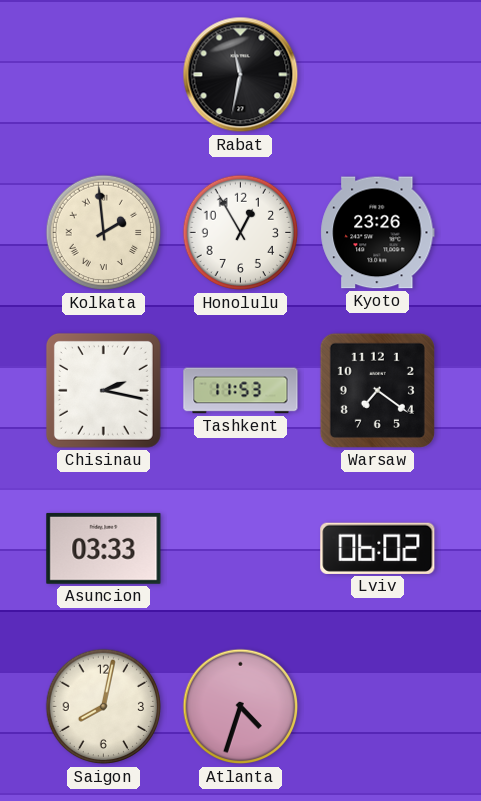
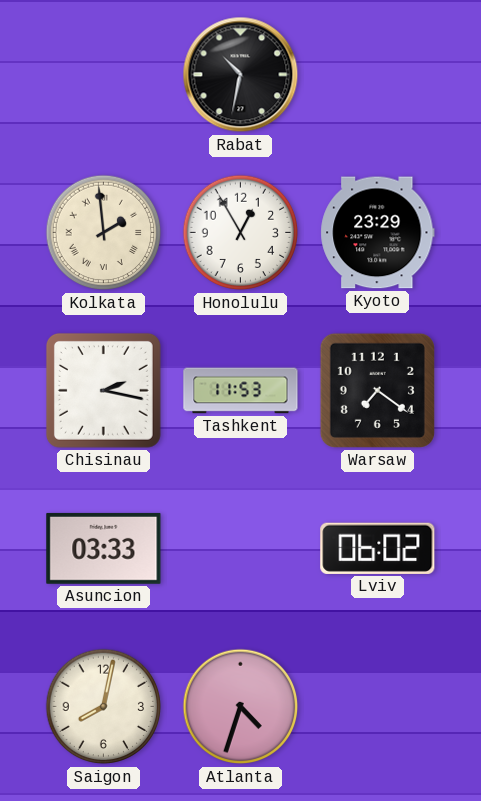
Rabat: 11:32 -> 10:32 (241, 75)
Kyoto: 23:26 -> 23:29 (378, 233)
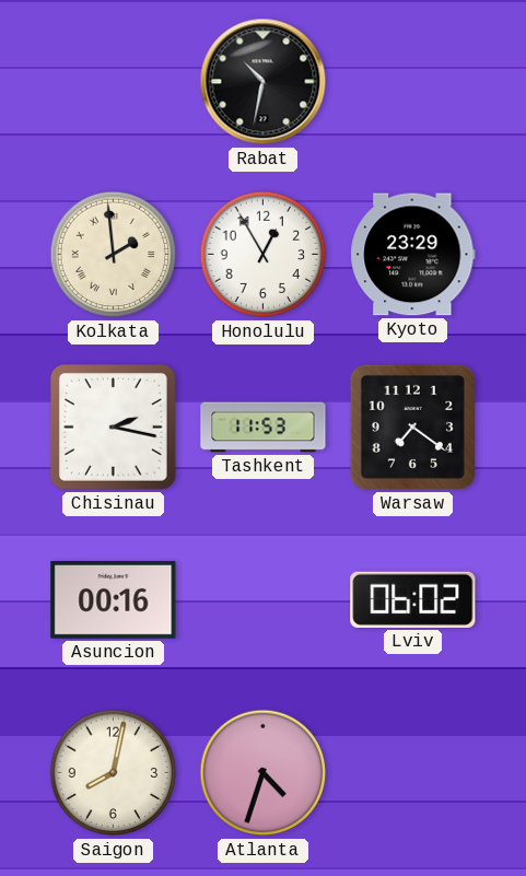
Asuncion: 03:33 -> 00:16 (114, 599)
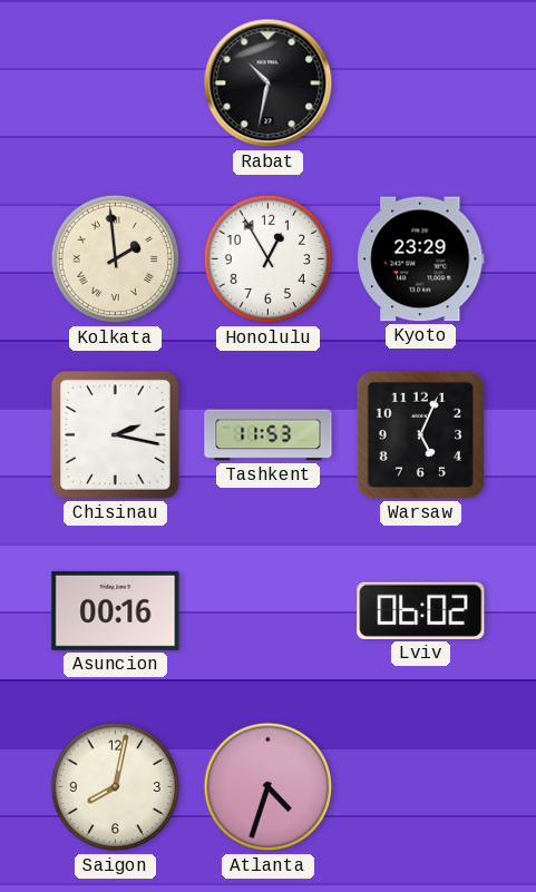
Warsaw: 7:21 -> 5:04 (420, 434)
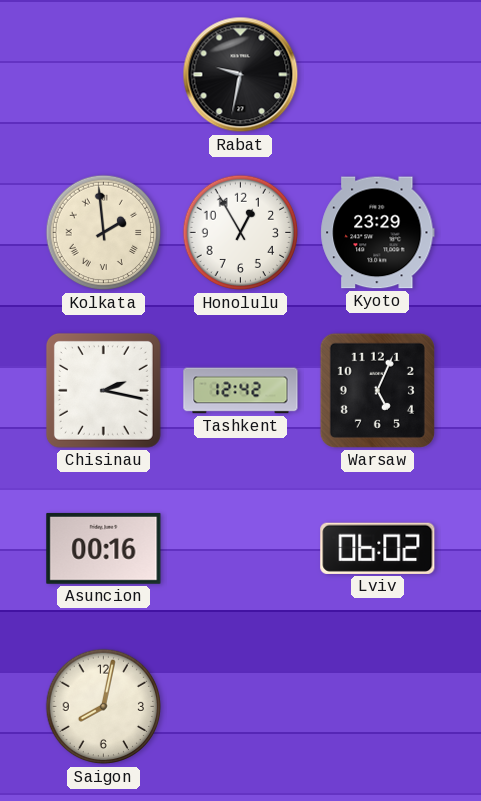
Rabat: 10:32 -> 9:32 (241, 75)
Tashkent: 11:53 -> 12:42 (241, 391)
Atlanta: 4:33 -> none (269, 787)
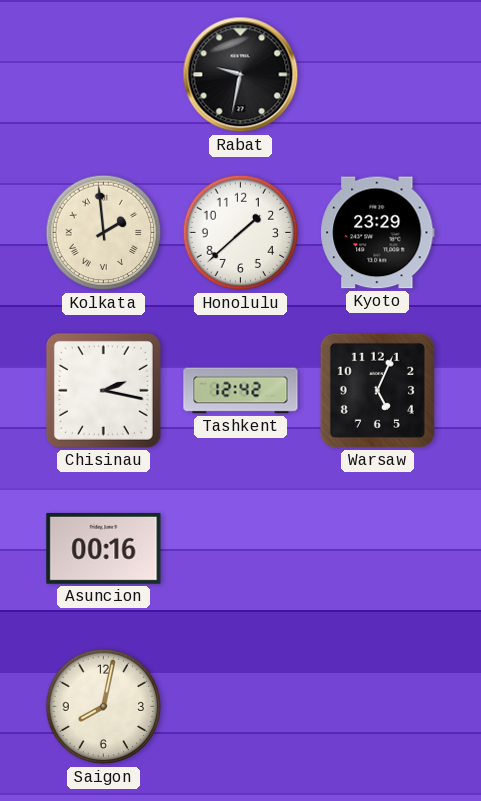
Honolulu: 12:55 -> 1:38 (241, 233)
Lviv: 06:02 -> none (378, 548)
